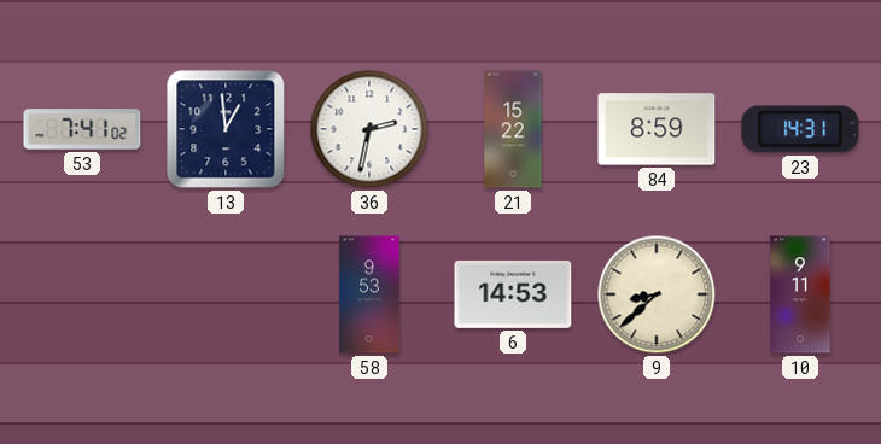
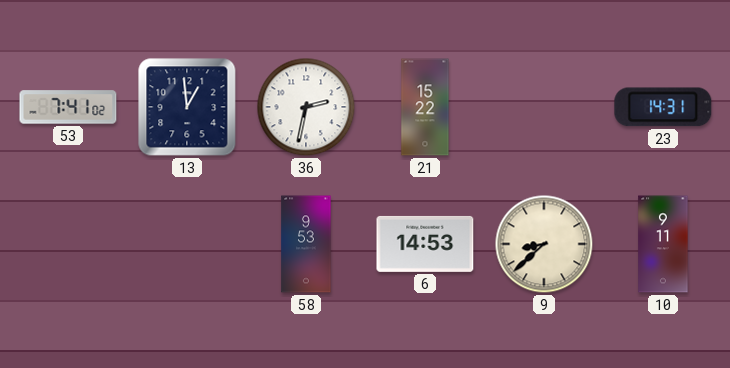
84: 8:59 -> none (657, 129)
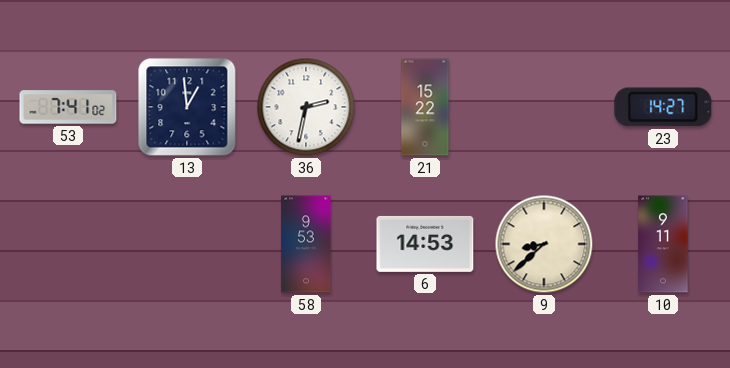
23: 14:31 -> 14:27 (663, 107)
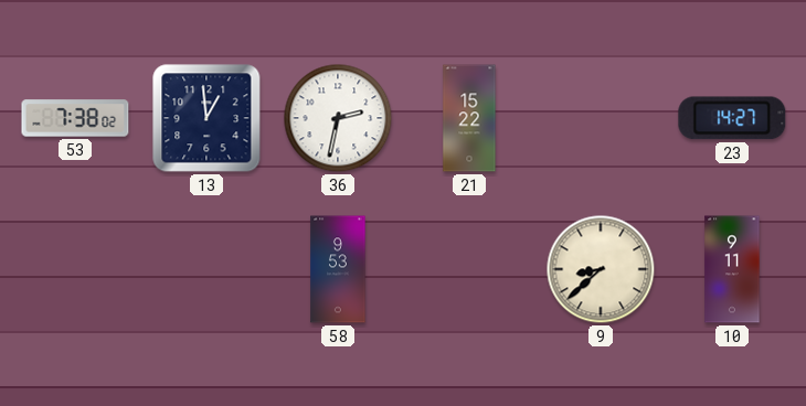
53: 7:41 -> 7:38 (75, 118)
6: 14:53 -> none (425, 244)
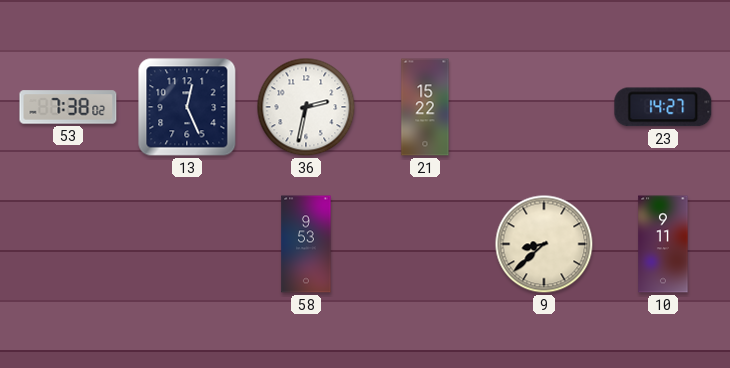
13: 12:59 -> 12:26 (187, 107)
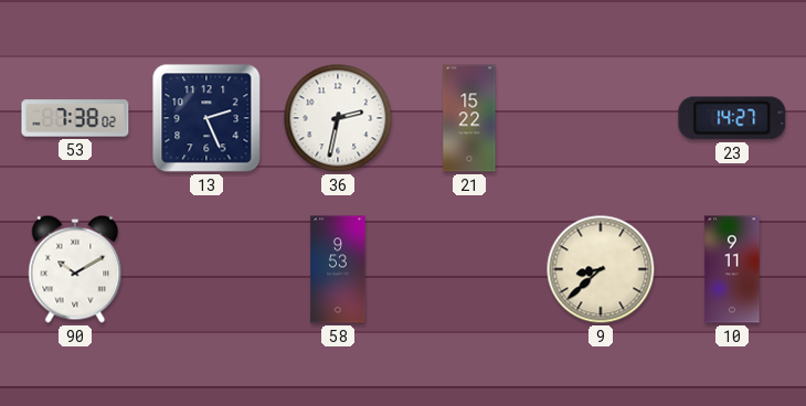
13: 12:26 -> 2:26 (206, 118)
90: none -> 10:10 (75, 269)
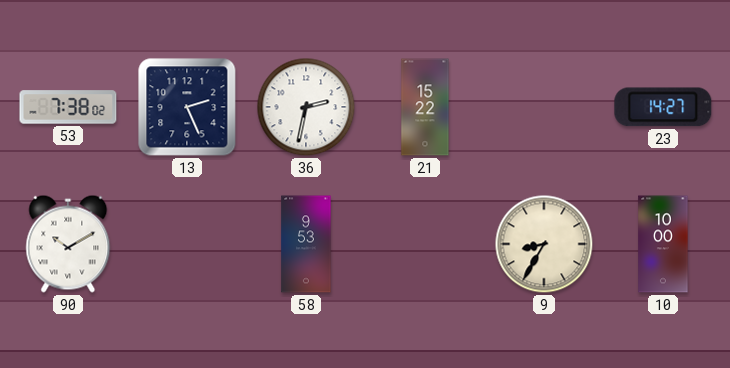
9: 8:38 -> 8:35 (544, 244)
10: 9:11 -> 10:00 (663, 244)
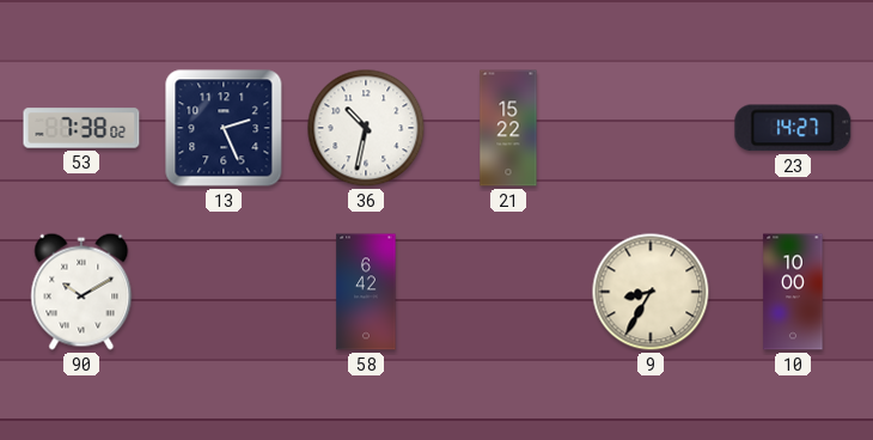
36: 2:32 -> 10:32 (366, 128)
58: 9:53 -> 6:42 (366, 292)
